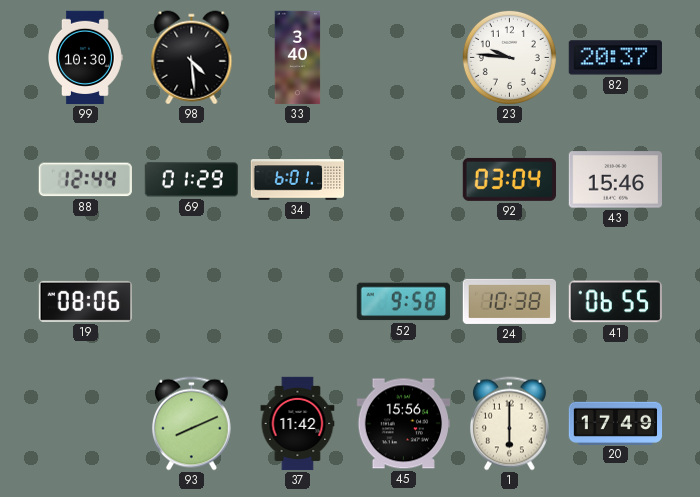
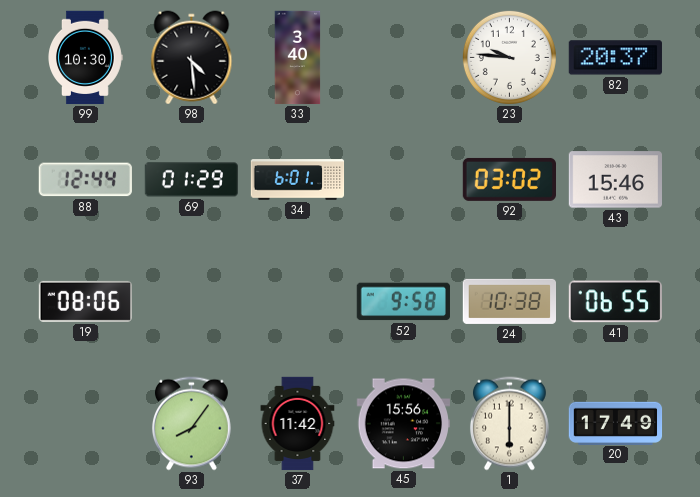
92: 03:04 -> 03:02 (509, 179)
93: 8:11 -> 8:06 (191, 424)
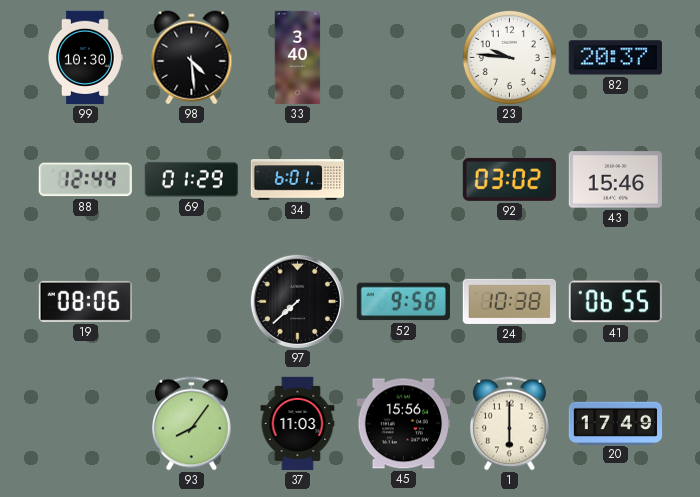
97: none -> 7:38 (297, 301)
37: 11:42 -> 11:03 (298, 424)
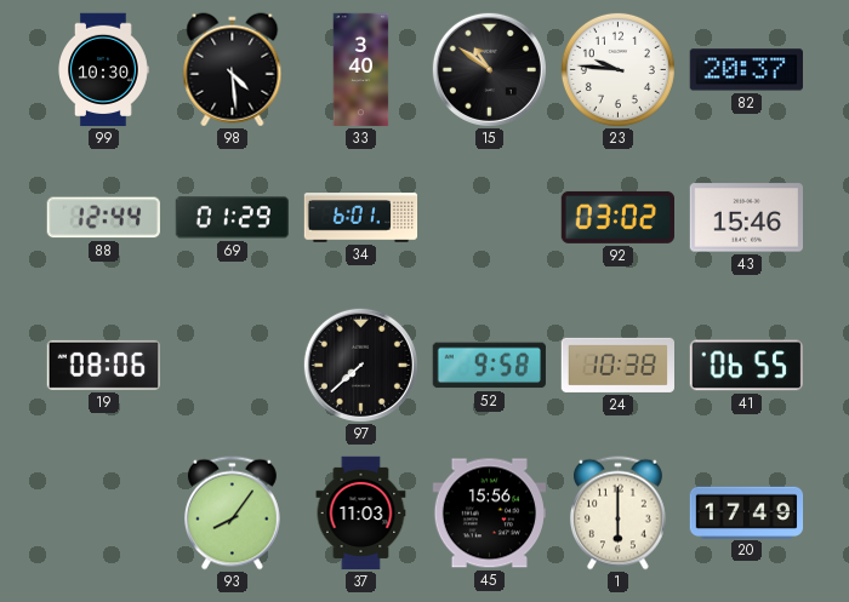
15: none -> 10:51 (489, 69)
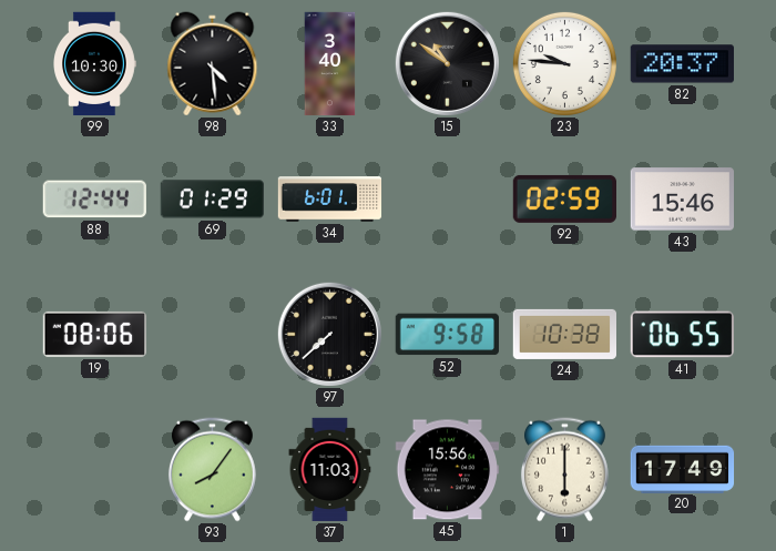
92: 03:02 -> 02:59 (564, 198)
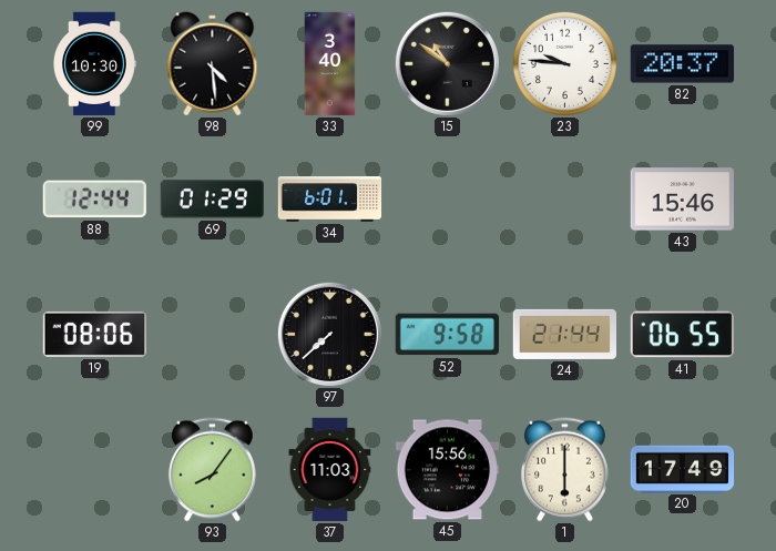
92: 02:59 -> none (564, 198)
24: 10:38 -> 21:44 (564, 334)
